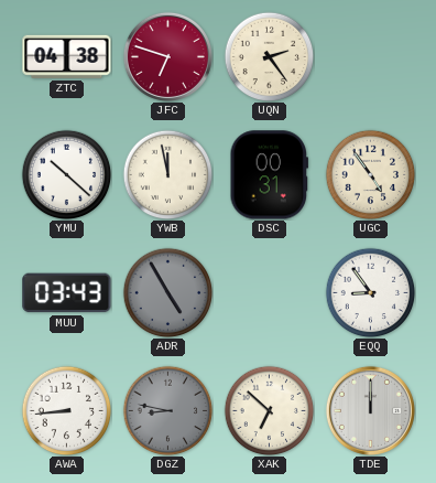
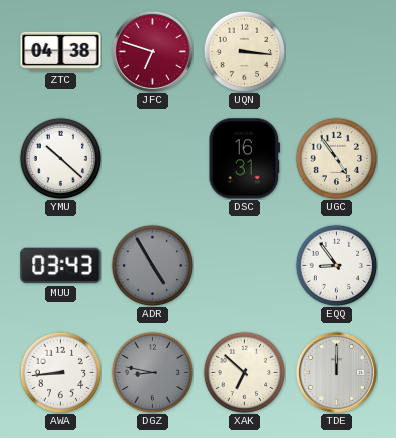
UQN: 2:24 -> 3:16 (244, 51)
YWB: 11:58 -> none (167, 174)
DSC: 00:31 -> 16:31 (245, 159)
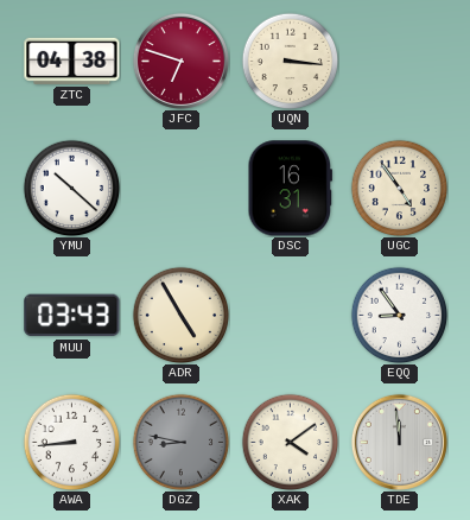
ADR dial: grey -> cream (180, 315)
XAK: 6:52 -> 4:09 (290, 442)
TDE: 12:00 -> 11:59 (399, 442)
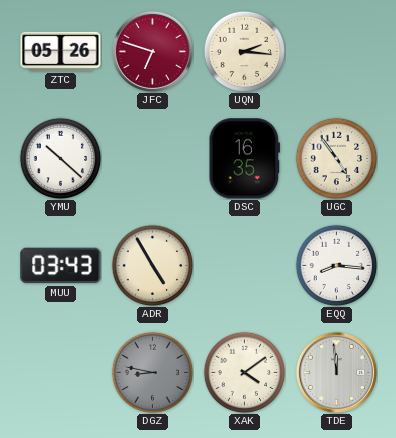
ZTC: 04:38 -> 05:26 (61, 51)
UQN: 3:16 -> 2:16 (244, 51)
DSC: 16:31 -> 16:35 (245, 159)
EQQ: 8:54 -> 8:16 (336, 265)
AWA: 8:44 -> none (71, 442)
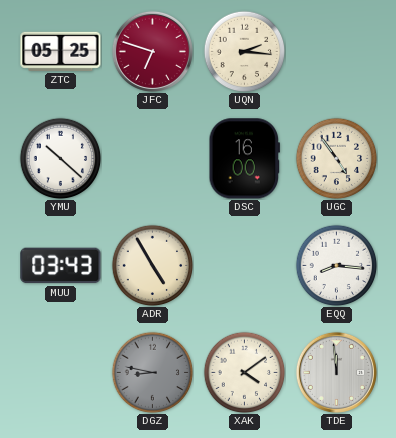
ZTC: 05:26 -> 05:25 (61, 51)
DSC: 16:35 -> 16:00 (245, 159)
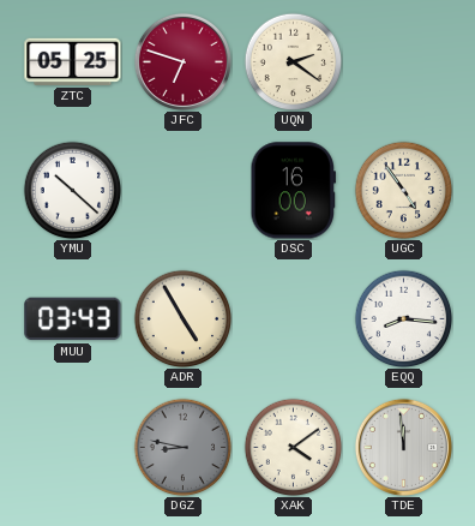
UQN: 2:16 -> 2:21 (293, 61)
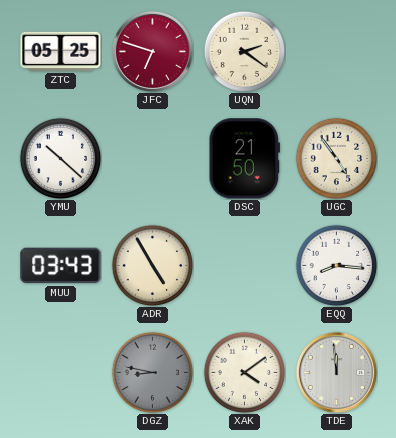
DSC: 16:00 -> 21:50 (245, 159)
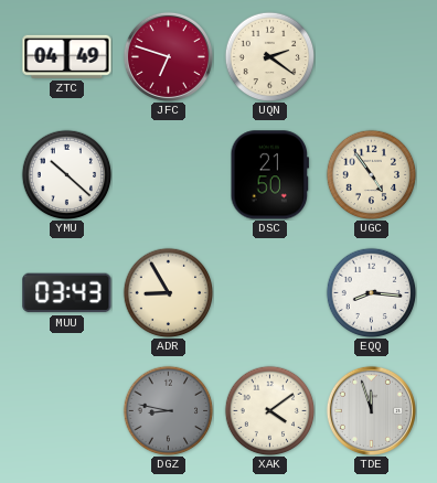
ZTC: 05:25 -> 04:49 (67, 56)
ADR: 4:55 -> 8:55 (168, 292)
TDE: 11:59 -> 11:57 (371, 410)
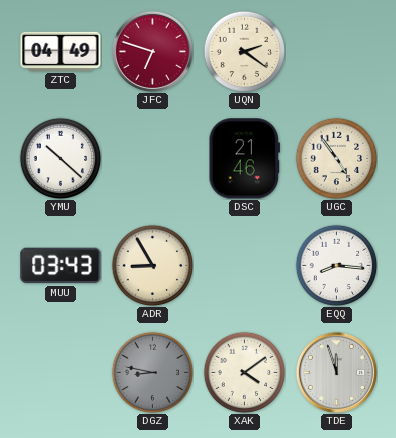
DSC: 21:50 -> 21:46 (245, 159)
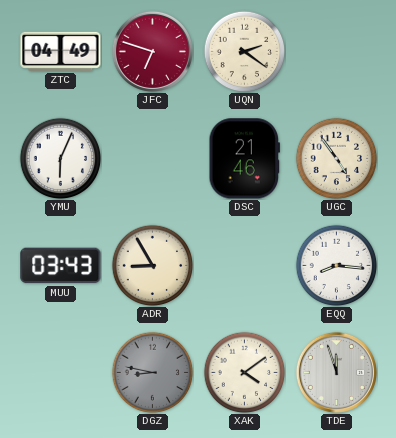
YMU: 10:22 -> 6:04 (60, 158)
